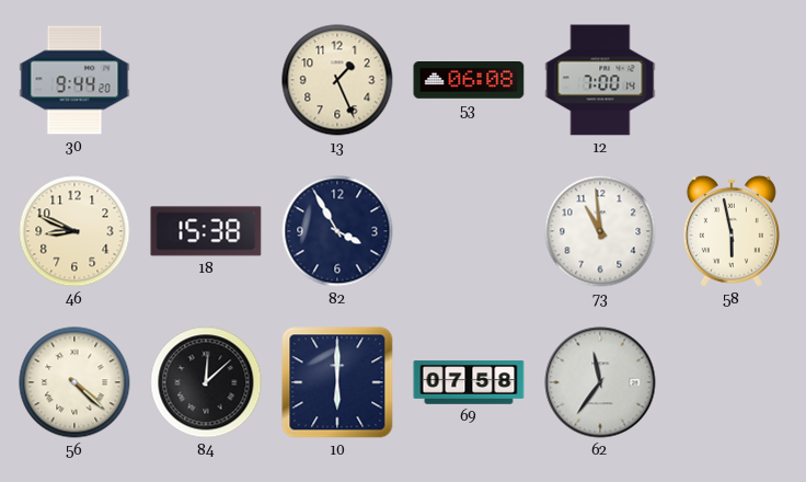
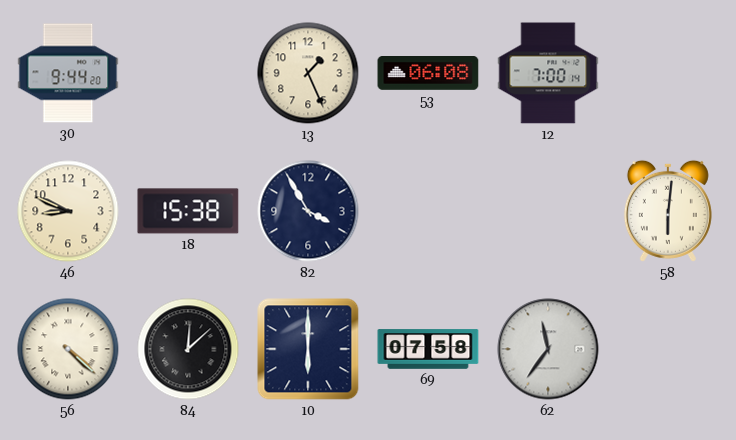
73: 10:59 -> none (600, 231)
58: 5:58 -> 6:01 (668, 211)
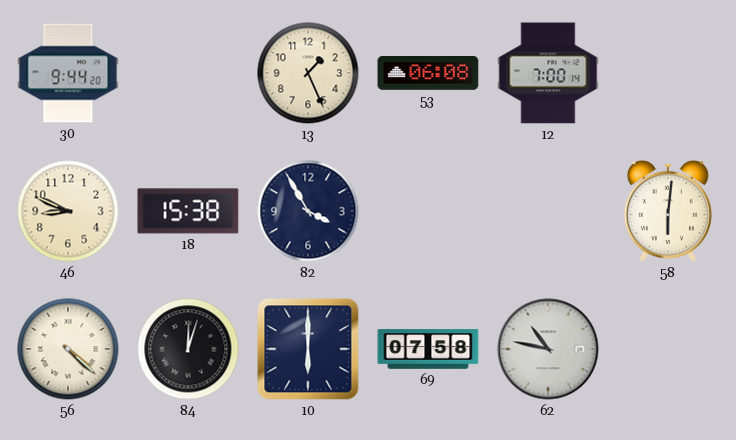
84: 12:08 -> 12:03 (188, 349)
62: 11:36 -> 10:47 (548, 349)
